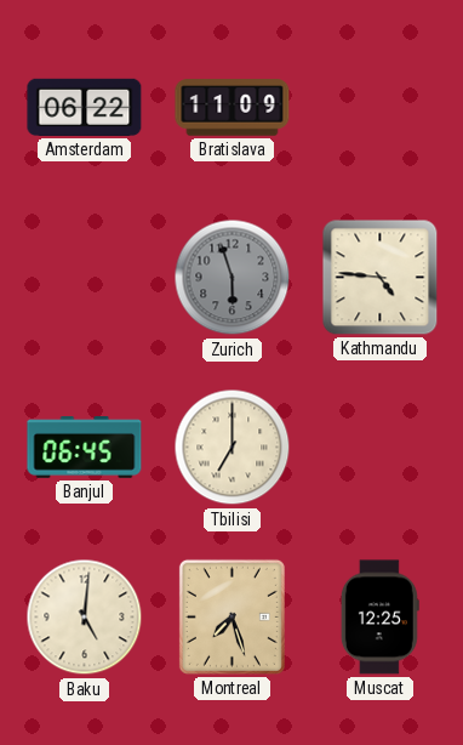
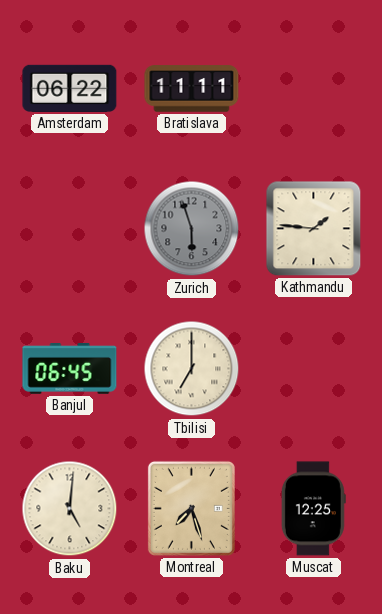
Bratislava: 11:09 -> 11:11 (192, 89)
Kathmandu: 4:46 -> 1:46 (314, 229)
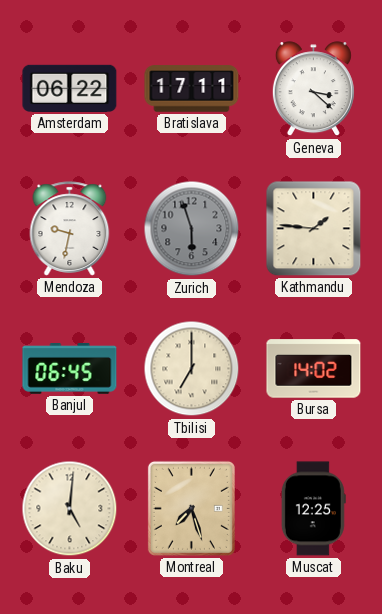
Bratislava: 11:11 -> 17:11 (192, 89)
Geneva: none -> 3:22 (313, 89)
Mendoza: none -> 9:32 (70, 229)
Bursa: none -> 14:02 (314, 369)
